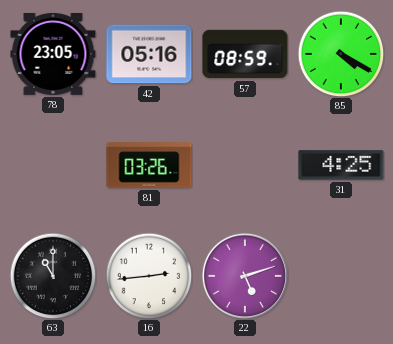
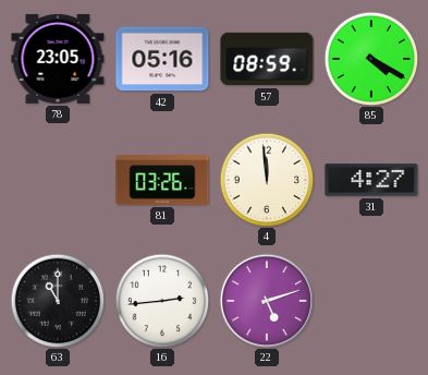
4: none -> 11:59 (267, 180)
31: 4:25 -> 4:27 (371, 180)
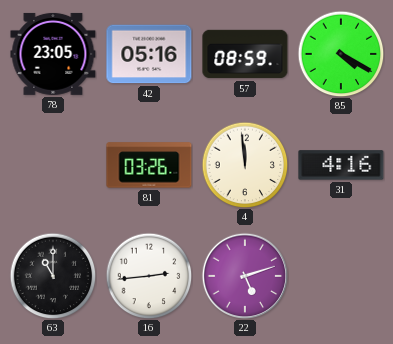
31: 4:27 -> 4:16 (341, 165)
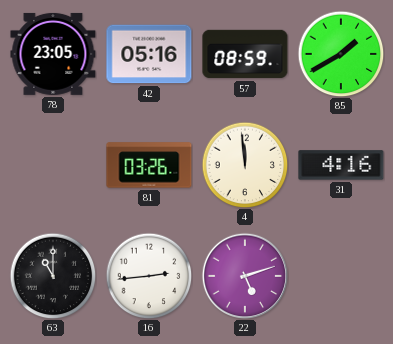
85: 4:20 -> 1:40 (341, 54)
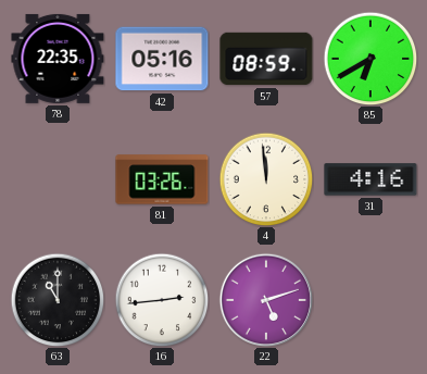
78: 23:05 -> 22:35 (58, 59)
85: 1:40 -> 6:40 (371, 59)
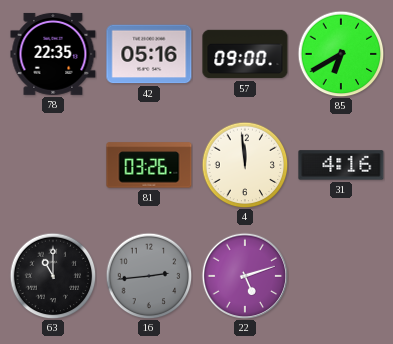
57: 08:59 -> 09:00 (245, 54)
16 dial: white -> grey (149, 276)
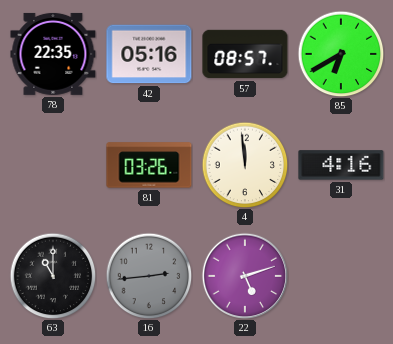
57: 09:00 -> 08:57 (245, 54)
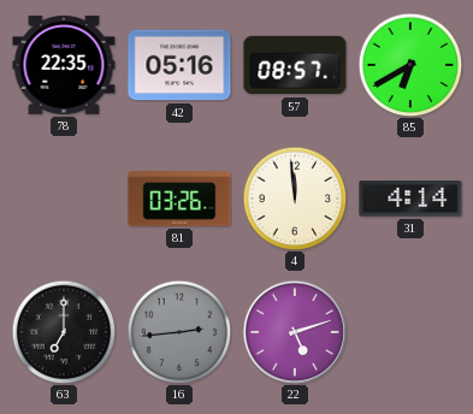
31: 4:16 -> 4:14 (410, 199)
63: 11:00 -> 7:00 (64, 332)
